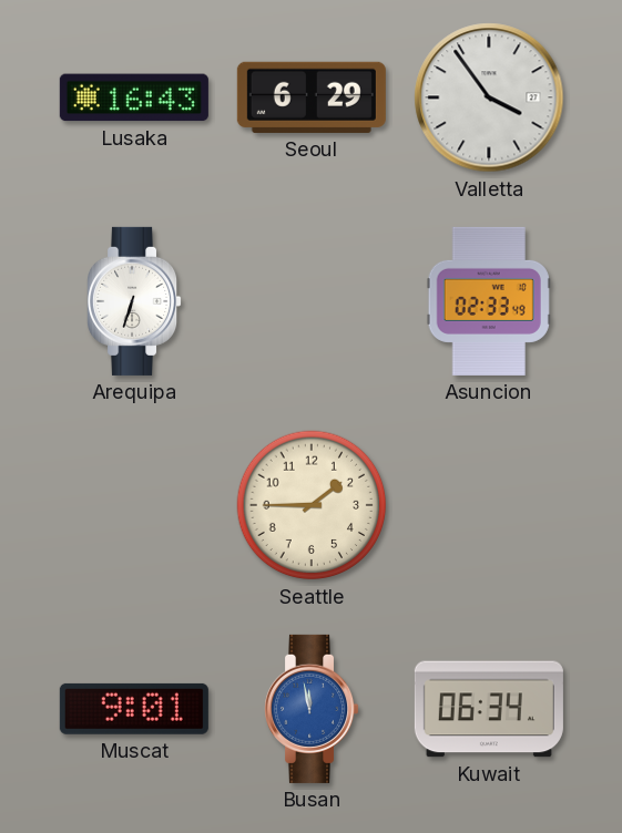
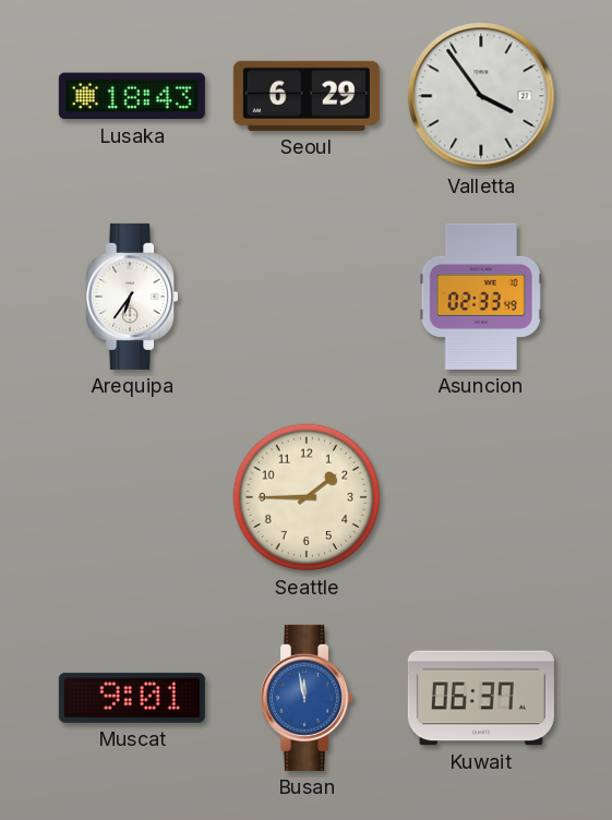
Lusaka: 16:43 -> 18:43 (132, 96)
Arequipa: 6:33 -> 6:36 (132, 297)
Kuwait: 06:34 -> 06:37 (481, 698)
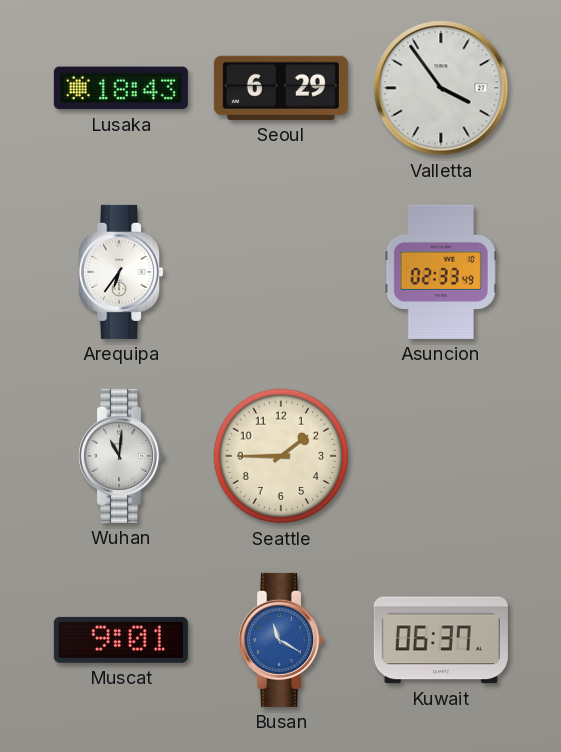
Wuhan: none -> 11:01 (121, 456)
Busan: 11:58 -> 11:20 (281, 640)
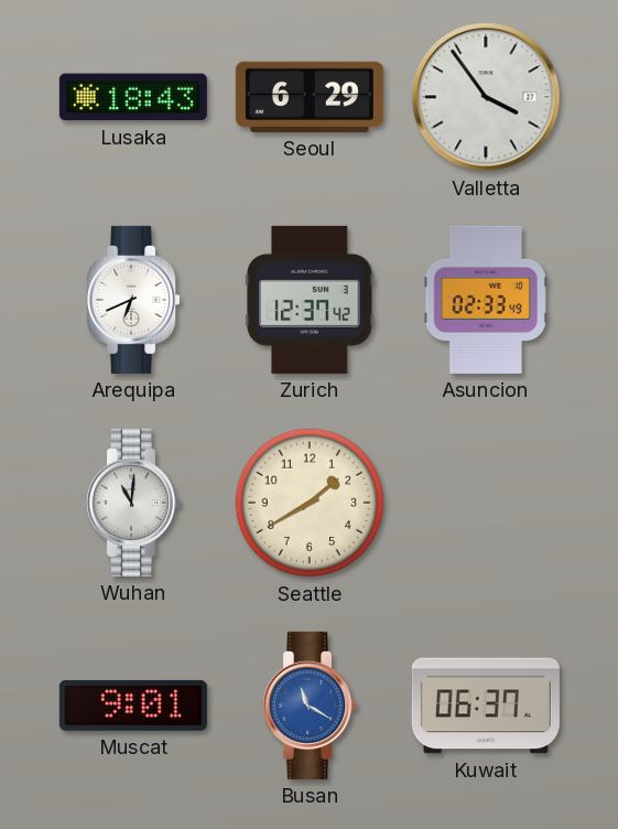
Arequipa: 6:36 -> 6:41 (133, 300)
Zurich: none -> 12:37 (310, 300)
Seattle: 1:45 -> 1:40 (310, 503)
